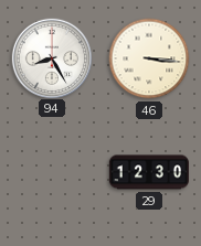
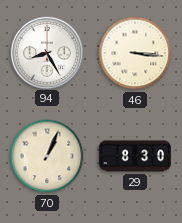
70: none -> 1:04 (47, 156)
29: 12:30 -> 8:30 (135, 156)
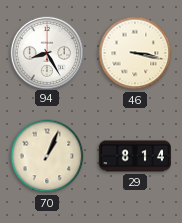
46: 3:16 -> 3:17 (135, 53)
29: 8:30 -> 8:14 (135, 156)
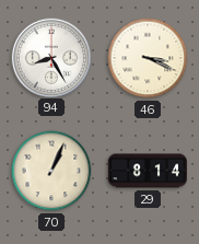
46: 3:17 -> 3:19 (148, 58)
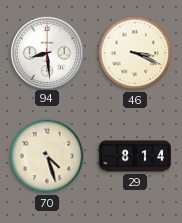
94: 8:25 -> 8:29 (46, 52)
70: 1:04 -> 4:27 (47, 156)
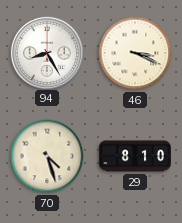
94: 8:29 -> 8:25 (46, 52)
29: 8:14 -> 8:10 (135, 156)
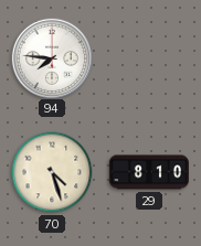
94: 8:25 -> 7:46 (51, 57)
46: 3:19 -> none (135, 53)
